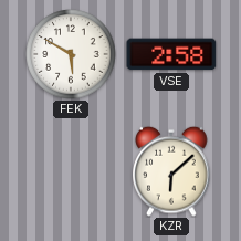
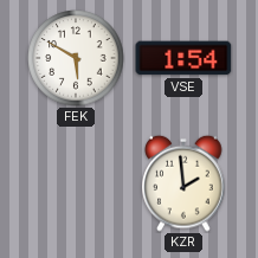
VSE: 2:58 -> 1:54 (183, 58)
KZR: 6:08 -> 1:59 (183, 183)
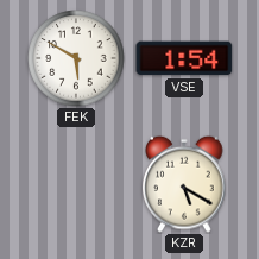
KZR: 1:59 -> 5:20 (184, 184)
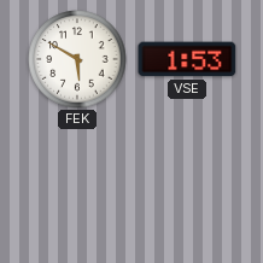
VSE: 1:54 -> 1:53 (187, 59)
KZR: 5:20 -> none (184, 184)
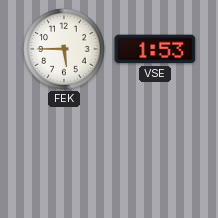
FEK: 5:50 -> 5:45 (64, 49)
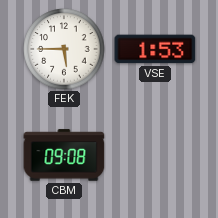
CBM: none -> 09:08 (64, 155)
